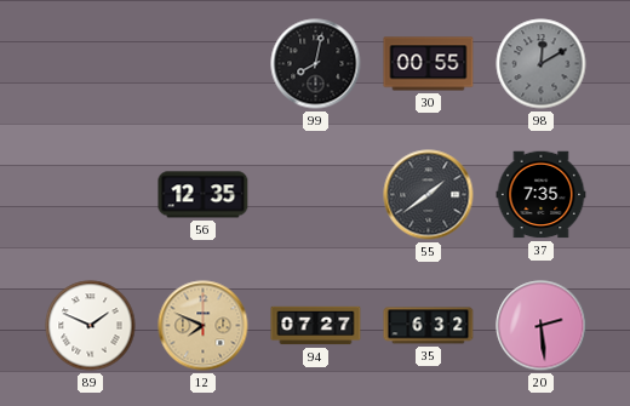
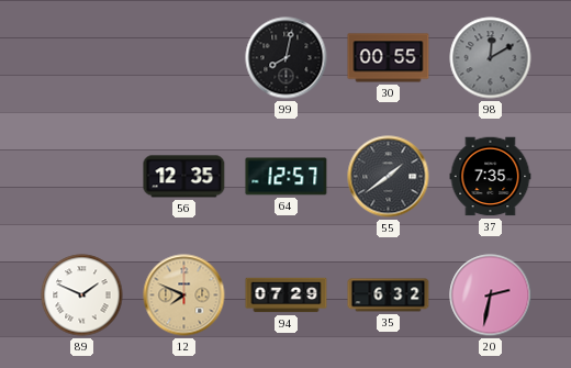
64: none -> 12:57 (287, 177)
94: 07:27 -> 07:29 (287, 295)
20: 2:29 -> 2:32 (491, 295)
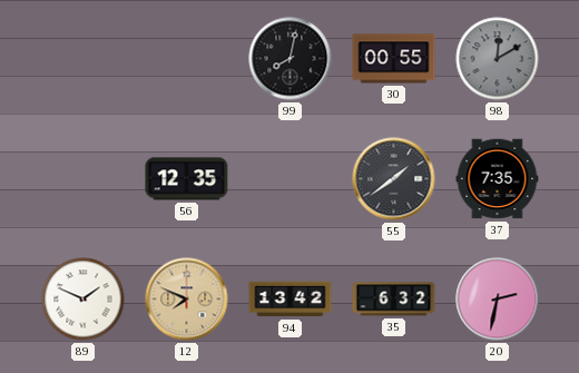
64: 12:57 -> none (287, 177)
94: 07:29 -> 13:42 (291, 300)
